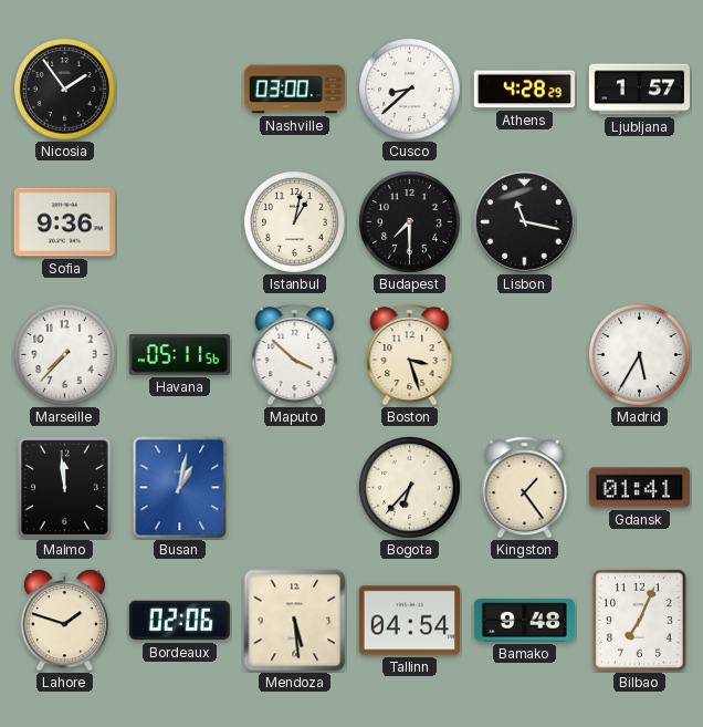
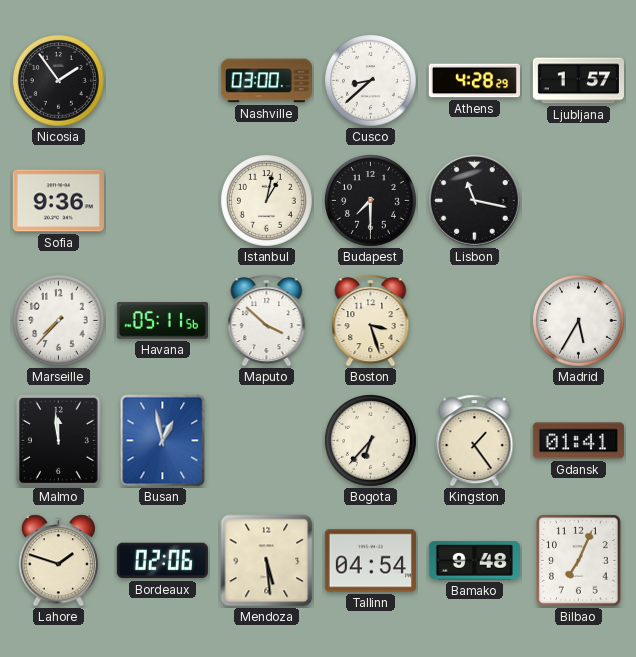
Busan: 1:02 -> 12:58 (163, 441)
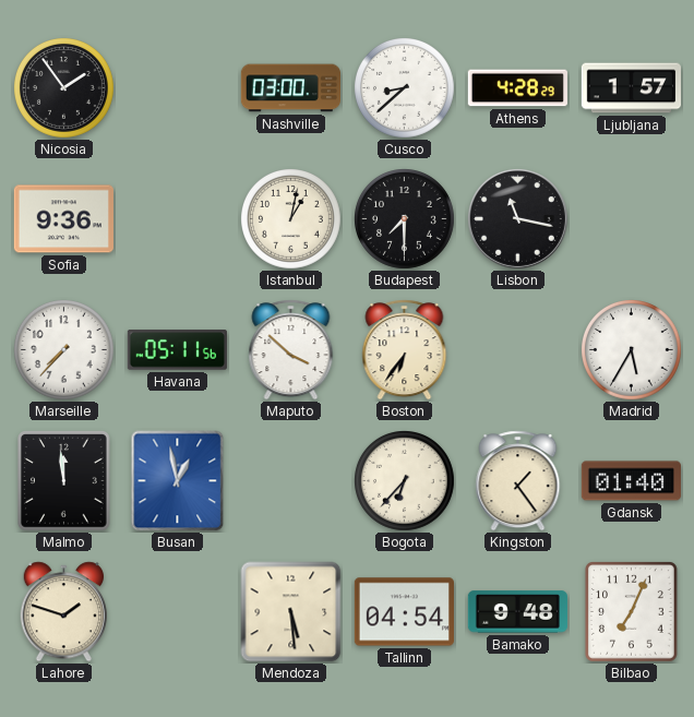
Boston: 3:27 -> 6:36 (405, 350)
Gdansk: 01:41 -> 01:40 (631, 481)
Bordeaux: 02:06 -> none (162, 561)
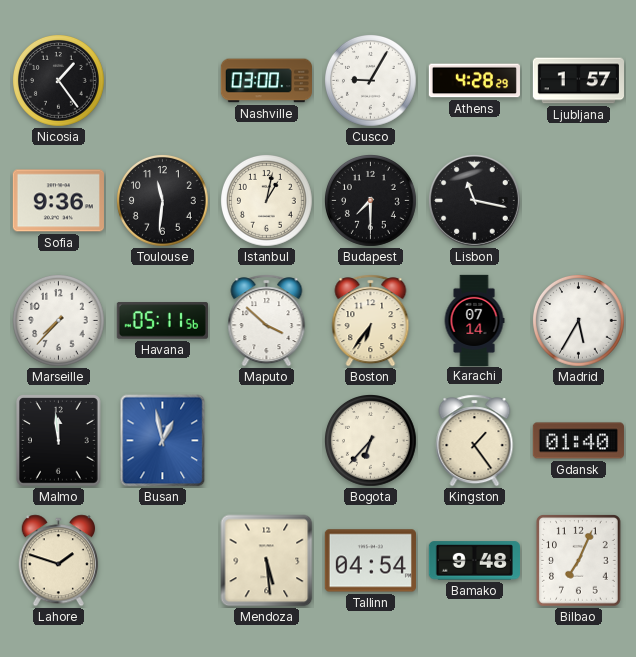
Nicosia: 1:54 -> 1:24 (59, 81)
Cusco: 8:38 -> 9:05 (371, 81)
Toulouse: none -> 11:31 (163, 201)
Karachi: none -> 07:14 (474, 320)
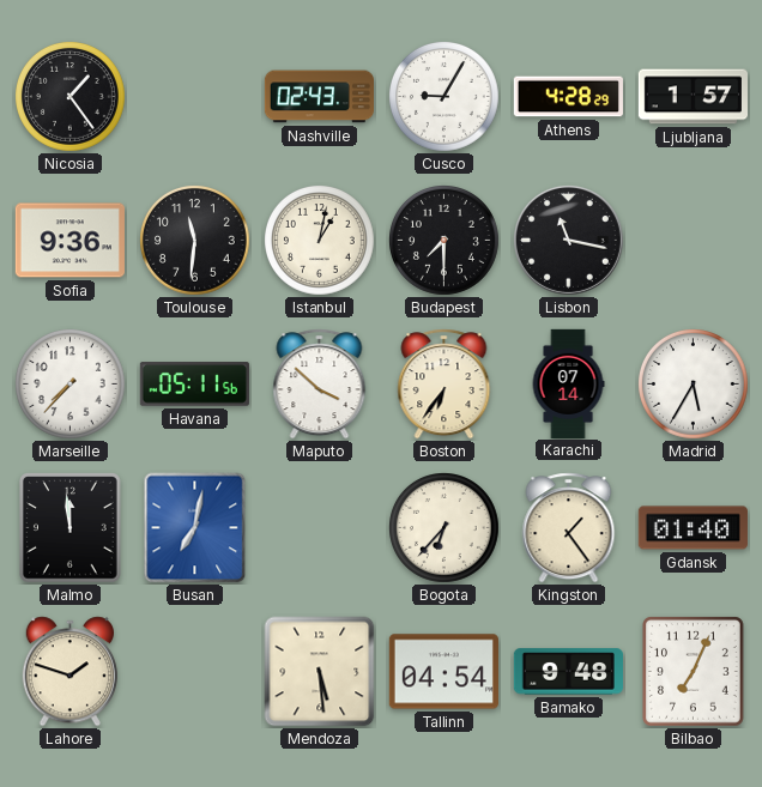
Nashville: 03:00 -> 02:43 (319, 97)
Busan: 12:58 -> 7:02 (195, 528)
